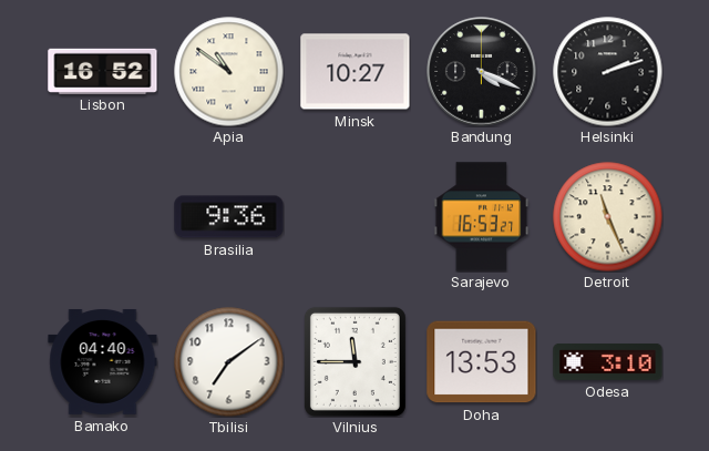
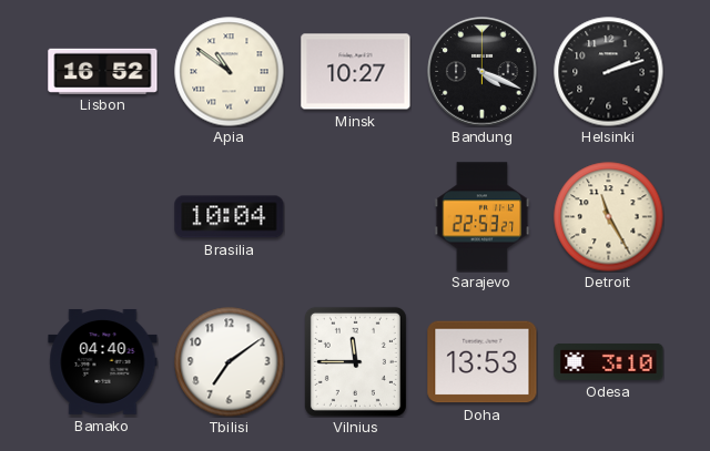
Brasilia: 9:36 -> 10:04 (230, 217)
Sarajevo: 16:53 -> 22:53 (483, 217)
Detroit: 11:26 -> 11:25 (609, 217)
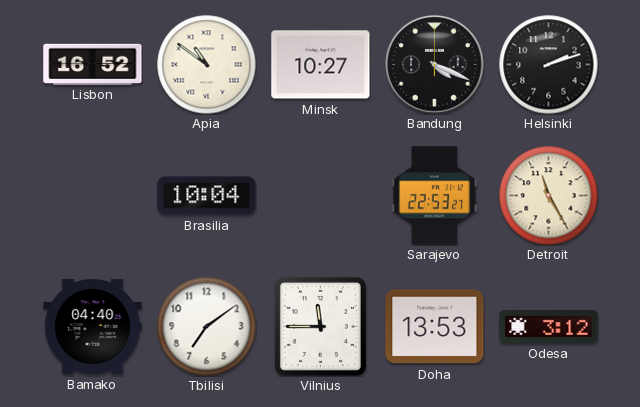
Odesa: 3:10 -> 3:12 (549, 326)
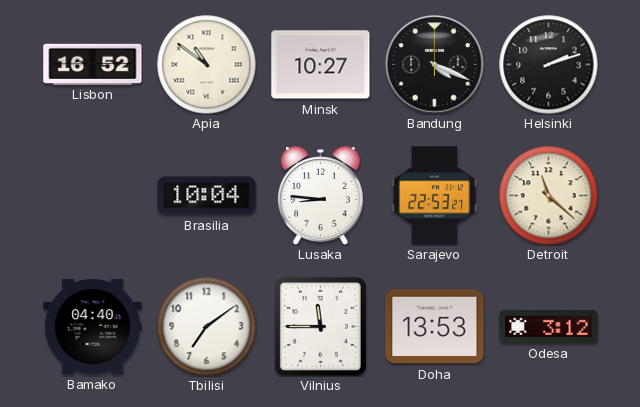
Lusaka: none -> 8:46 (320, 196)
Detroit: 11:25 -> 11:22 (549, 196)
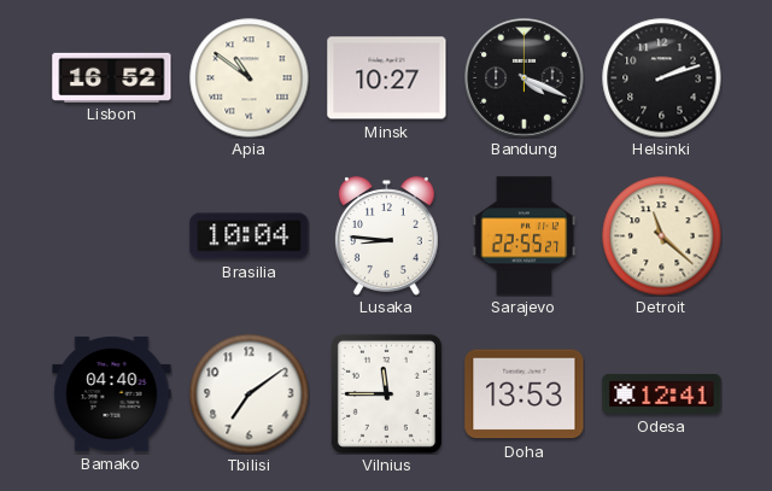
Sarajevo: 22:53 -> 22:55 (525, 236)
Odesa: 3:12 -> 12:41 (662, 393)
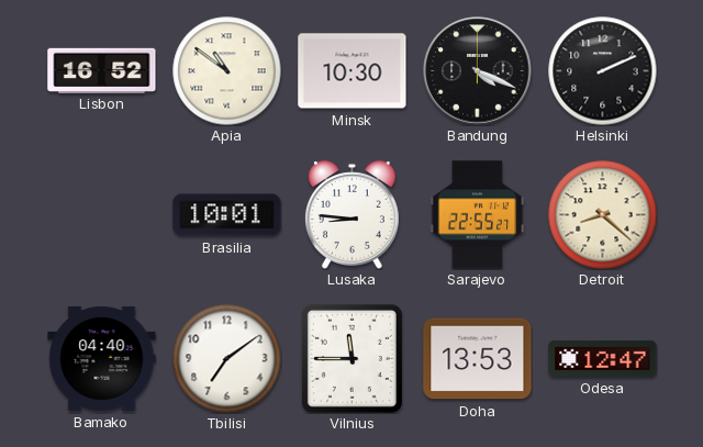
Minsk: 10:27 -> 10:30 (353, 71)
Helsinki: 2:12 -> 2:11 (603, 71)
Brasilia: 10:04 -> 10:01 (227, 215)
Detroit: 11:22 -> 8:22 (603, 215)
Odesa: 12:41 -> 12:47 (603, 358)
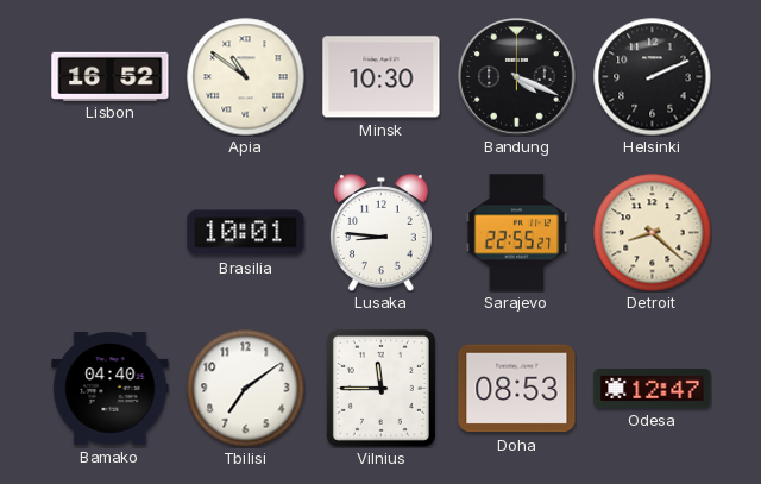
Doha: 13:53 -> 08:53 (517, 389)
